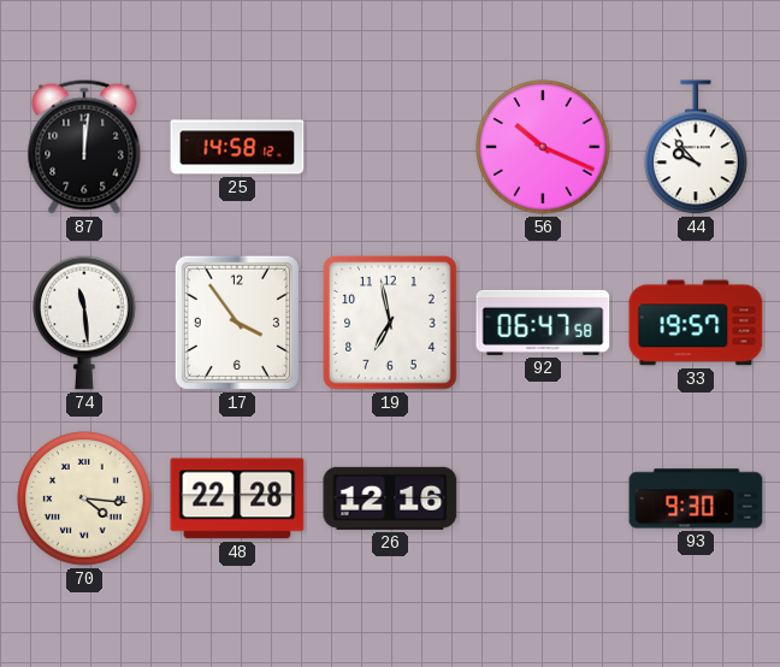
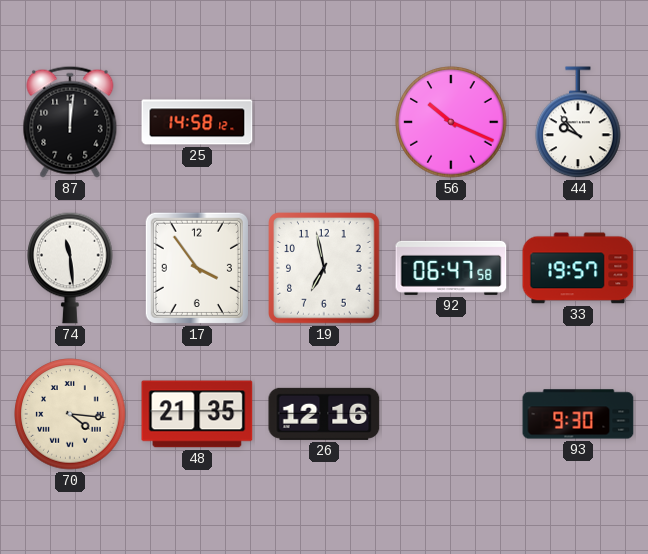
48: 22:28 -> 21:35 (197, 414)
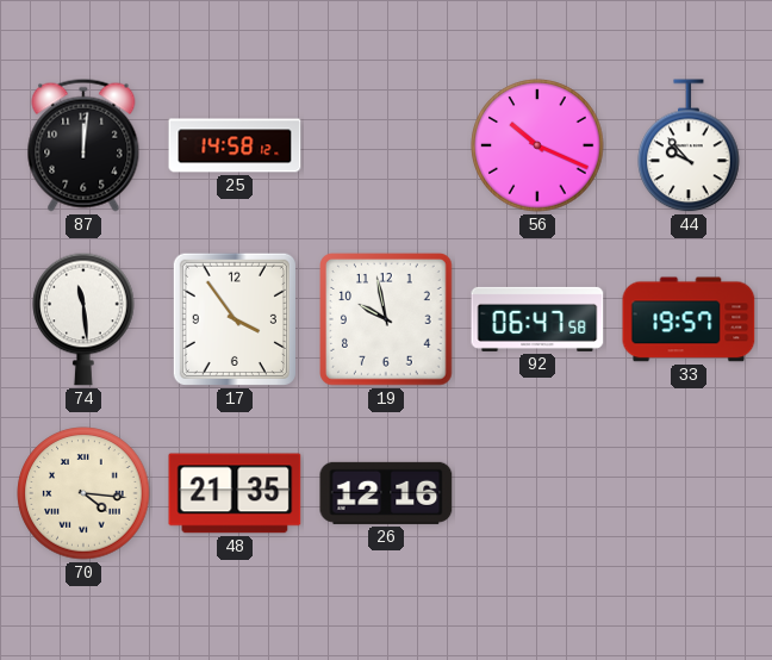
19: 6:58 -> 9:58 (387, 320)
93: 9:30 -> none (578, 414)
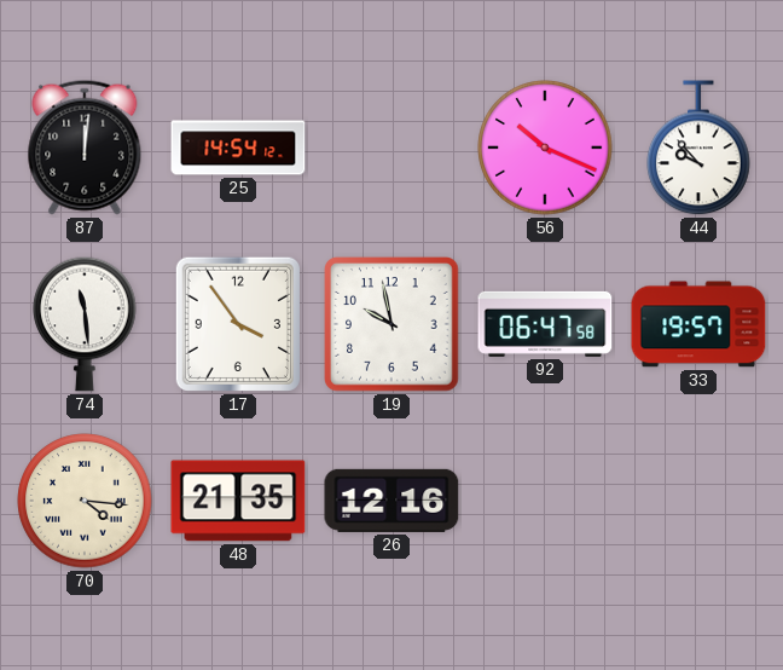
25: 14:58 -> 14:54 (238, 148)
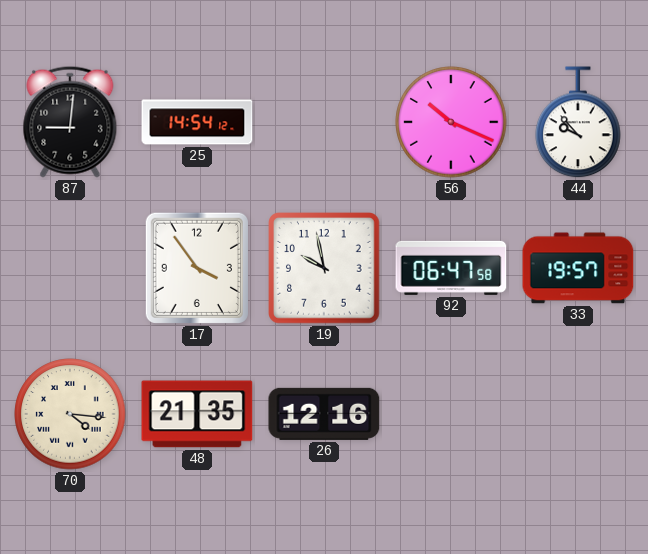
87: 12:01 -> 9:01 (70, 122)
74: 11:29 -> none (85, 324)
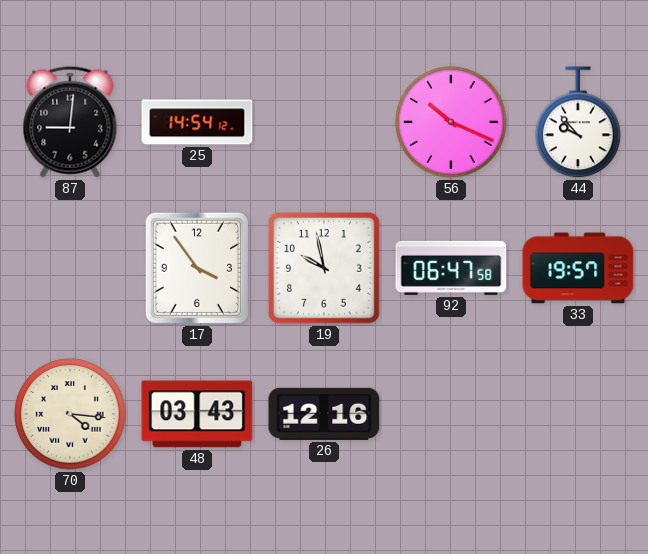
48: 21:35 -> 03:43 (197, 414)
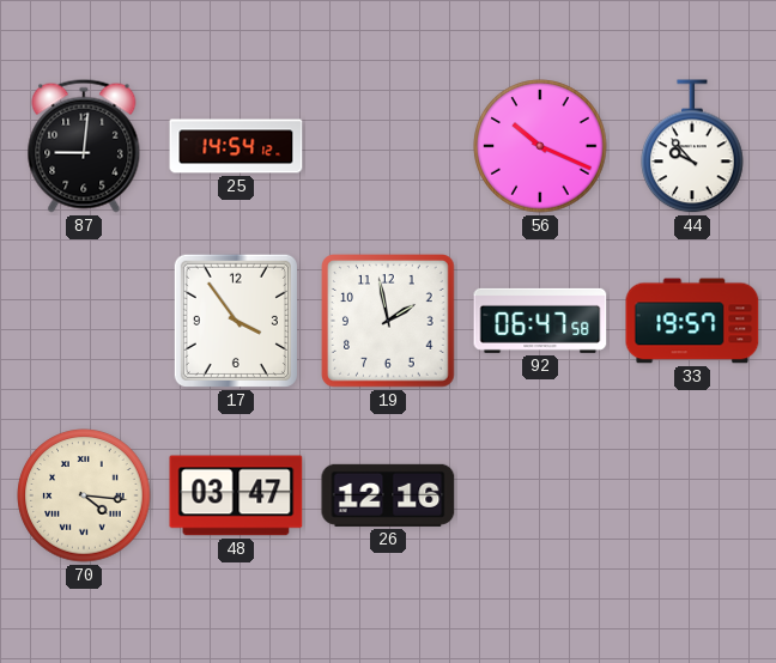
19: 9:58 -> 1:58 (389, 322)
48: 03:43 -> 03:47 (236, 495)
